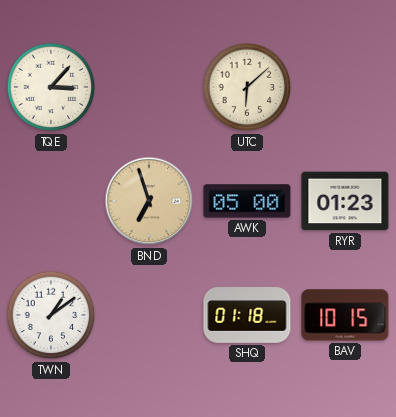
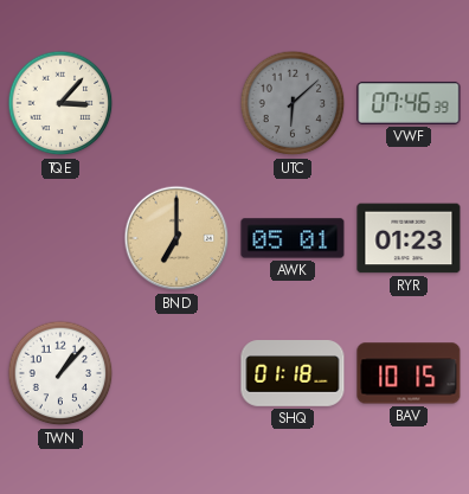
UTC dial: cream -> grey (293, 103)
VWF: none -> 07:46 (409, 103)
BND: 6:57 -> 7:00 (176, 238)
AWK: 05:00 -> 05:01 (293, 238)
TWN: 1:09 -> 1:07 (60, 373)
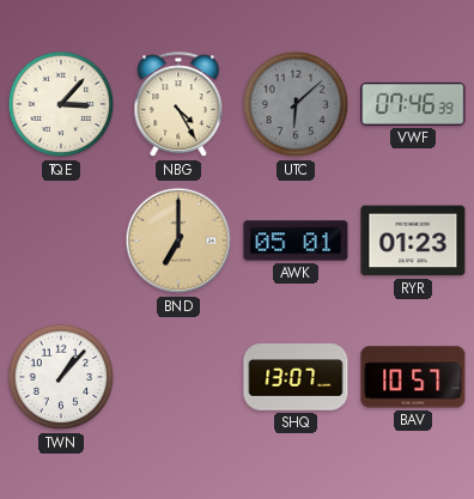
NBG: none -> 4:25 (178, 105)
SHQ: 01:18 -> 13:07 (296, 377)
BAV: 10:15 -> 10:57 (413, 377)
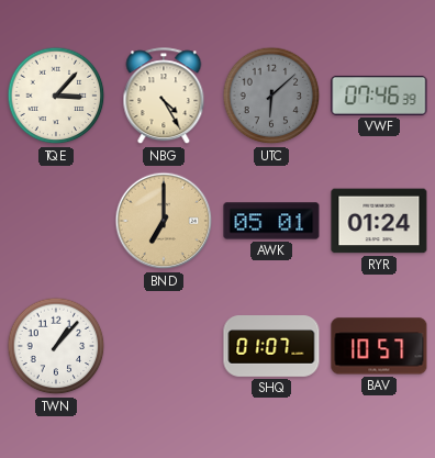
RYR: 01:23 -> 01:24 (379, 221)
SHQ: 13:07 -> 01:07 (271, 346)
